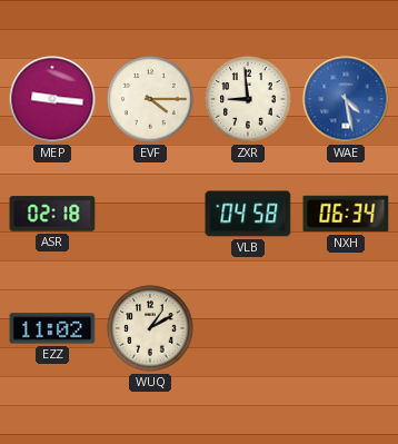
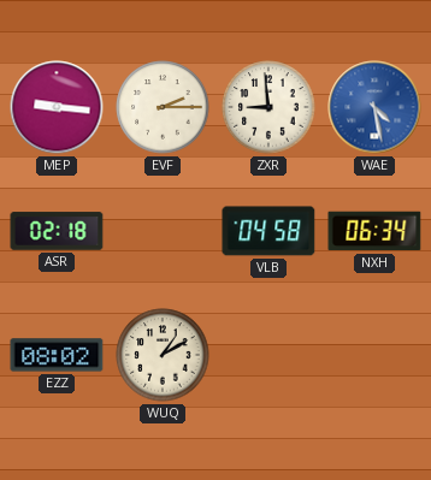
EVF: 4:15 -> 2:15 (163, 107)
EZZ: 11:02 -> 08:02 (57, 355)
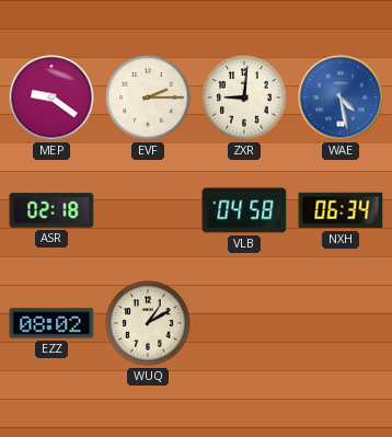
MEP: 9:16 -> 9:21 (51, 97)
ZXR: 8:59 -> 9:01 (244, 97)
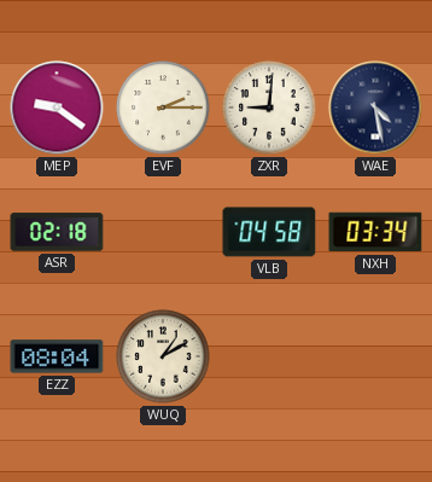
WAE dial: blue -> navy (375, 108)
NXH: 06:34 -> 03:34 (375, 232)
EZZ: 08:02 -> 08:04 (57, 356)
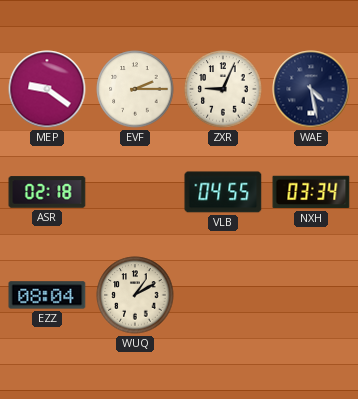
ZXR: 9:01 -> 9:04 (223, 89)
VLB: 04:58 -> 04:55 (223, 192)
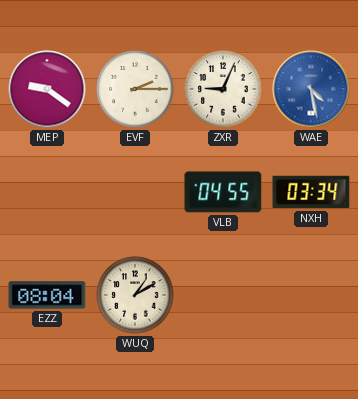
WAE dial: navy -> blue (311, 89)
ASR: 02:18 -> none (47, 192)
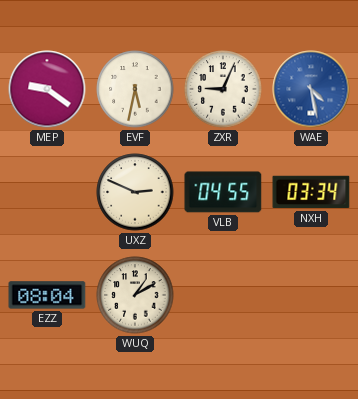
EVF: 2:15 -> 5:32 (135, 89)
UXZ: none -> 2:49 (135, 192)
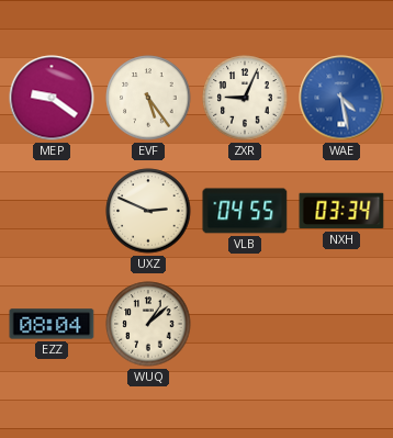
EVF: 5:32 -> 5:24 (148, 98)
WUQ: 1:10 -> 1:08 (148, 324)
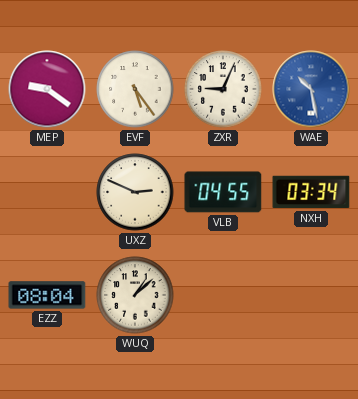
WAE: 4:28 -> 10:28 (311, 89)
